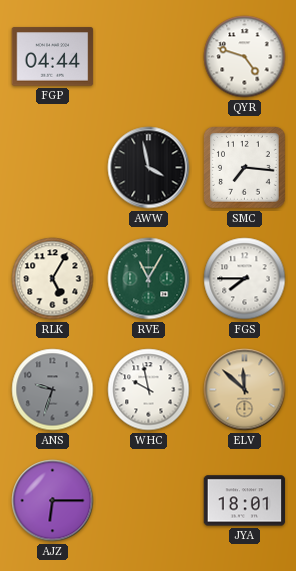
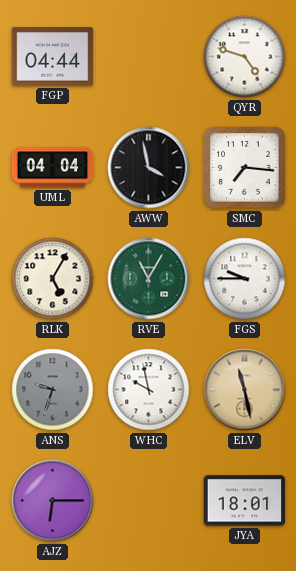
UML: none -> 04:04 (53, 168)
FGS: 7:45 -> 9:45 (245, 279)
ELV: 11:52 -> 11:28 (245, 390)
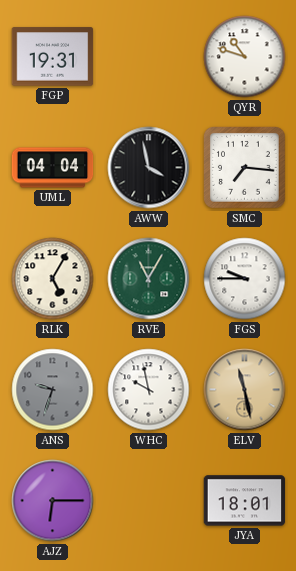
FGP: 04:44 -> 19:31 (53, 57)
QYR: 4:48 -> 10:48 (245, 57)
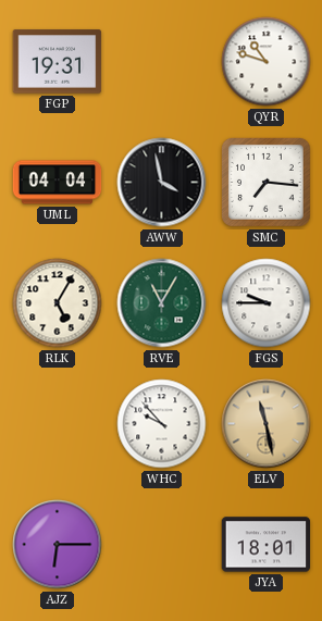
ANS: 9:33 -> none (53, 390)
WHC: 9:58 -> 9:53 (162, 424)
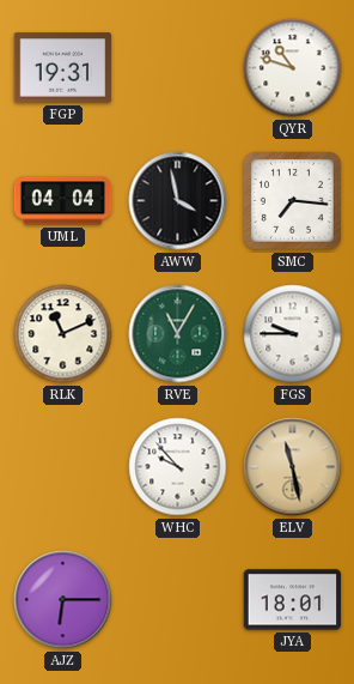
RLK: 5:05 -> 11:11 (63, 334)
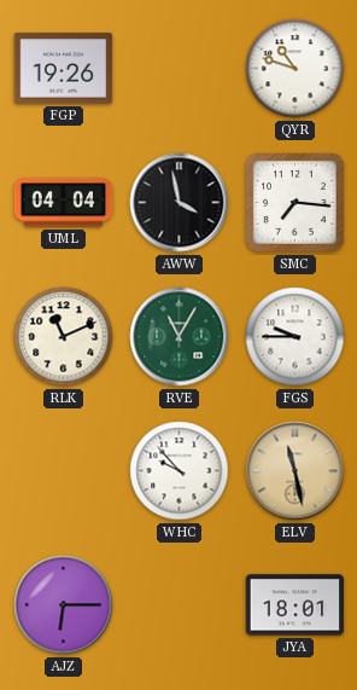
FGP: 19:31 -> 19:26 (64, 69)
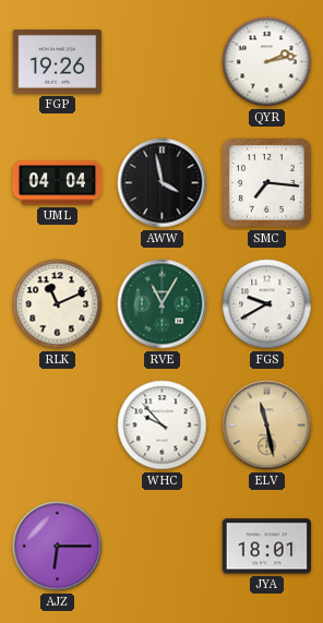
QYR: 10:48 -> 2:13 (267, 62)
FGS: 9:45 -> 9:40 (267, 304)
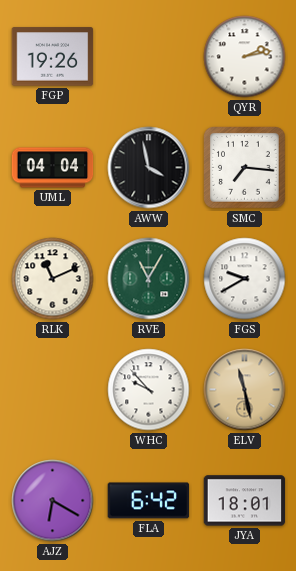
AJZ: 6:15 -> 6:20 (53, 501)
FLA: none -> 6:42 (149, 501)
